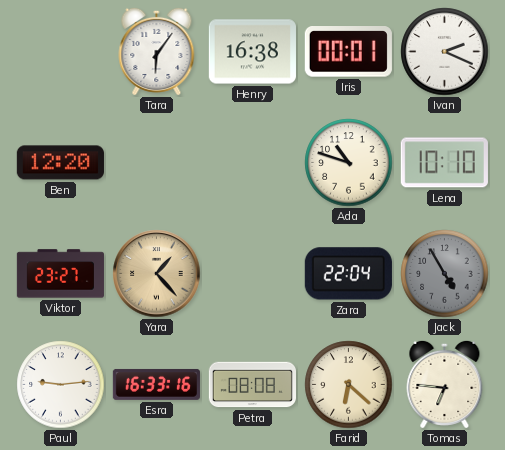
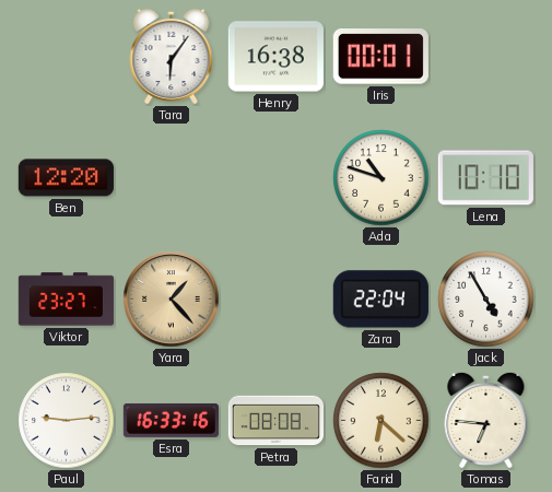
Ivan: 2:19 -> none (445, 52)
Jack dial: grey -> white (486, 300)
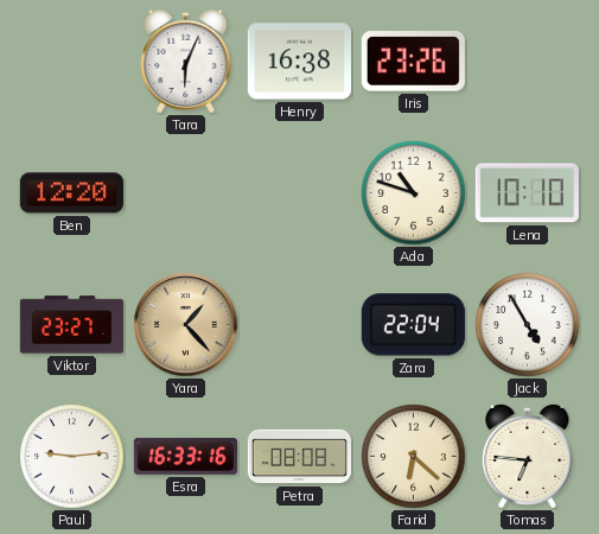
Tara: 6:06 -> 6:04 (186, 61)
Iris: 00:01 -> 23:26 (413, 62)
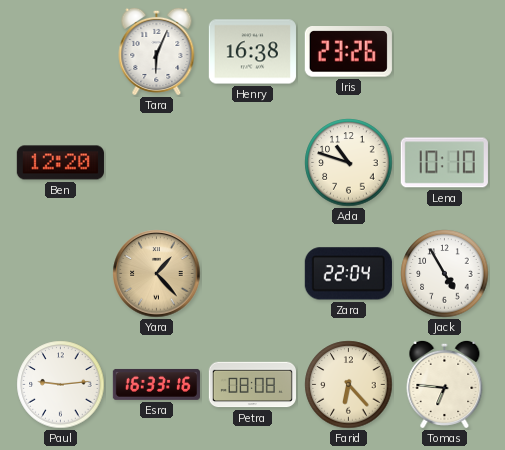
Viktor: 23:27 -> none (71, 325)
Farid: 6:22 -> 6:23 (349, 385)
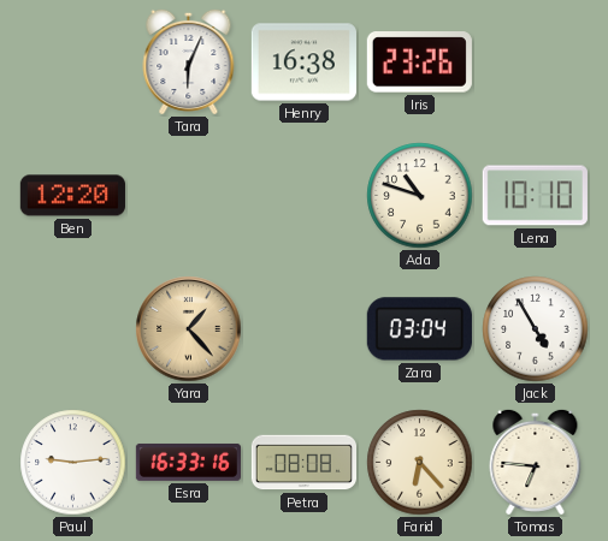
Zara: 22:04 -> 03:04 (419, 329)
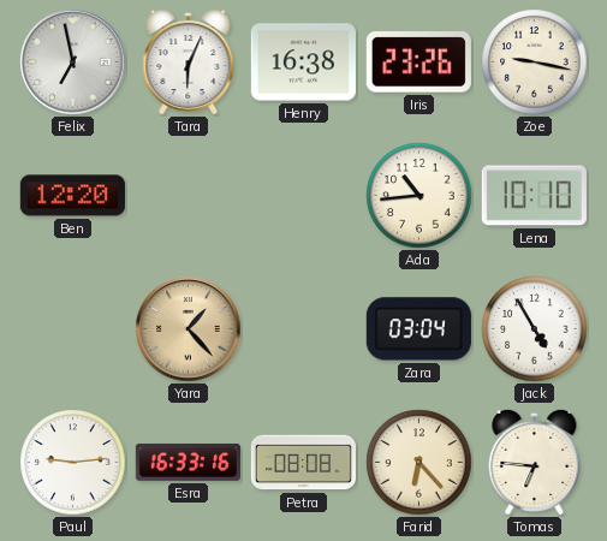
Felix: none -> 6:58 (73, 63)
Zoe: none -> 9:17 (535, 63)
Ada: 10:48 -> 10:44 (419, 196)
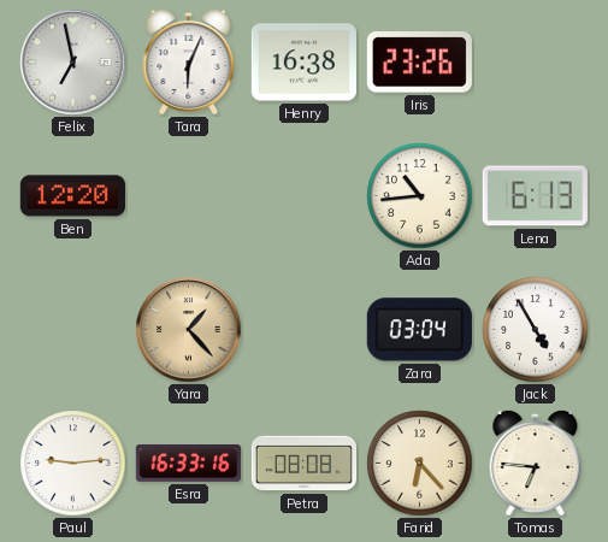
Zoe: 9:17 -> none (535, 63)
Lena: 10:10 -> 6:13 (535, 196)
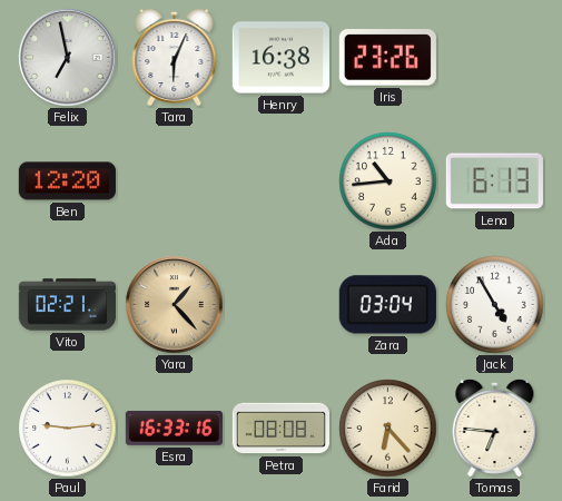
Vito: none -> 02:21 (67, 305)
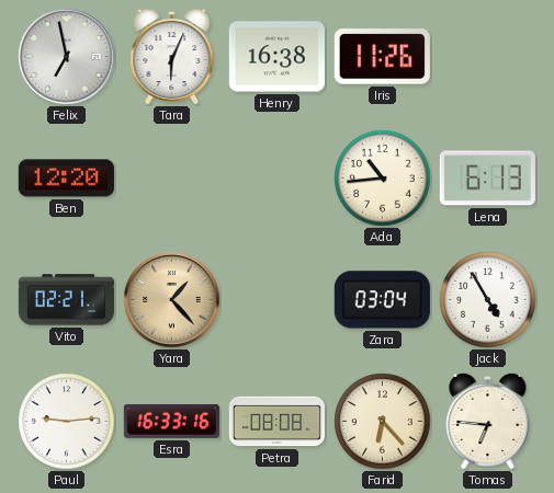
Iris: 23:26 -> 11:26 (382, 57)
